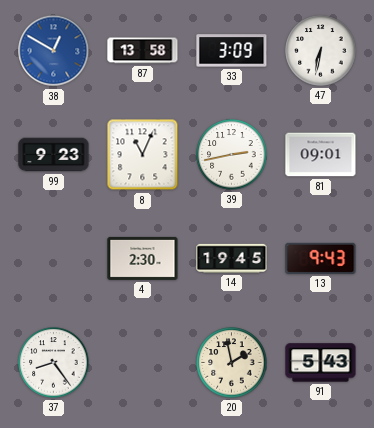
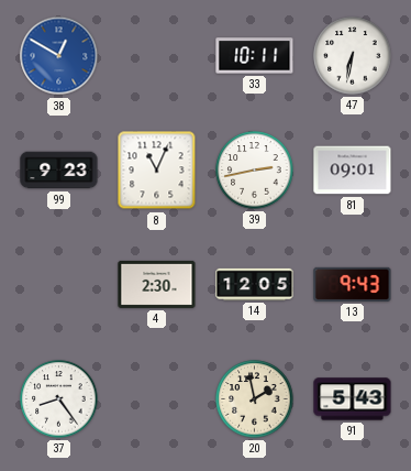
87: 13:58 -> none (143, 51)
33: 3:09 -> 10:11 (255, 56)
14: 19:45 -> 12:05 (255, 284)
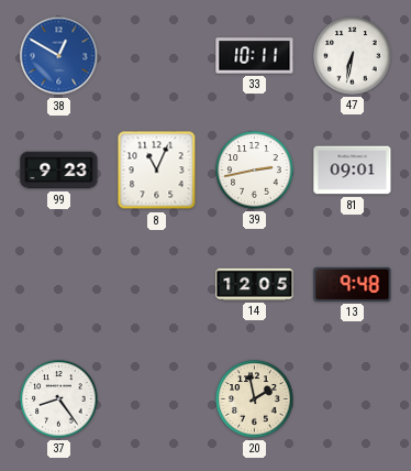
4: 2:30 -> none (157, 284)
13: 9:43 -> 9:48 (353, 284)
91: 5:43 -> none (353, 399)
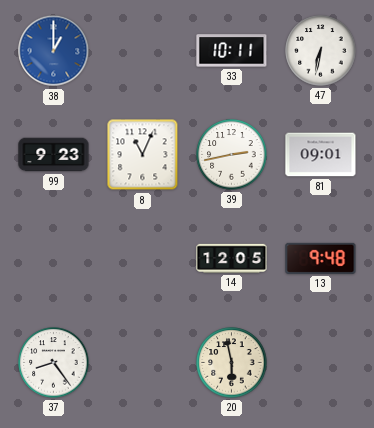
38: 12:50 -> 1:00 (54, 51)
20: 1:58 -> 5:58 (232, 363)
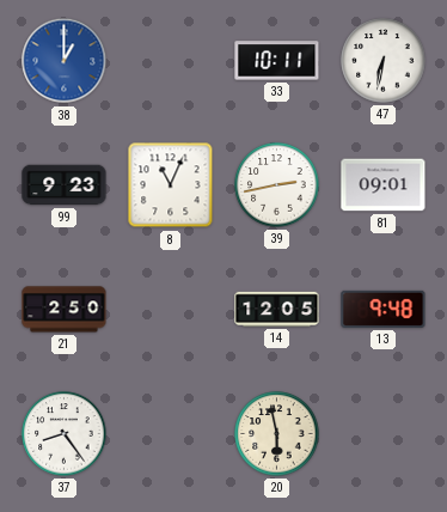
21: none -> 2:50 (65, 310)
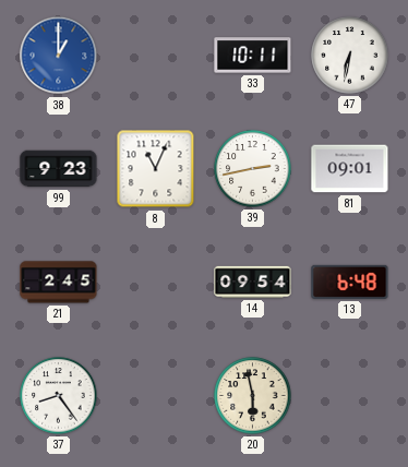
21: 2:50 -> 2:45 (59, 283)
14: 12:05 -> 09:54 (253, 282)
13: 9:48 -> 6:48 (350, 282)
